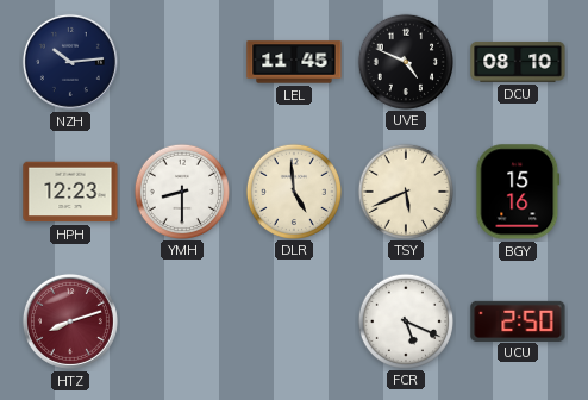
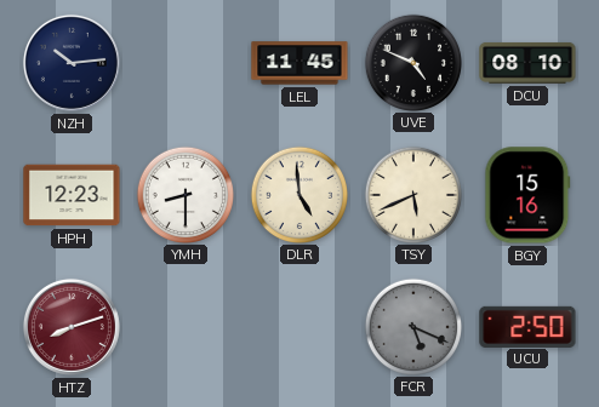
FCR dial: white -> grey (412, 326)
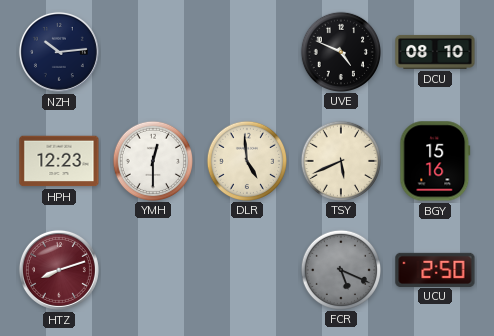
LEL: 11:45 -> none (299, 63)
YMH: 8:30 -> 12:30 (152, 160)
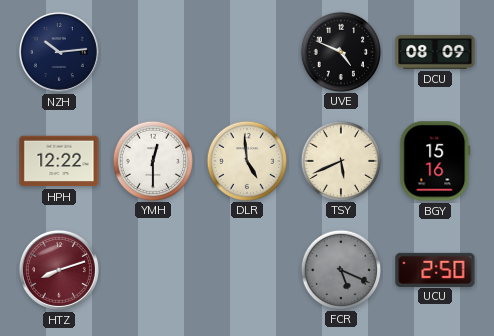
DCU: 08:10 -> 08:09 (435, 52)
HPH: 12:23 -> 12:22 (59, 161)
